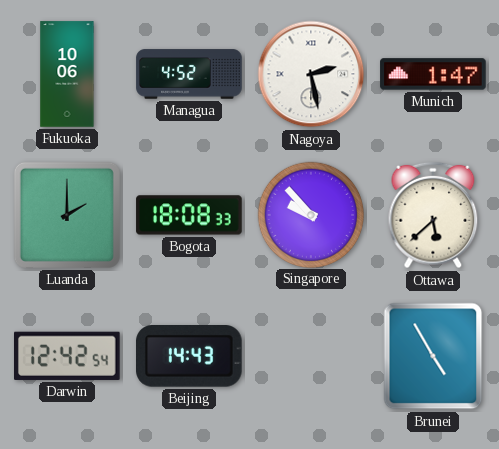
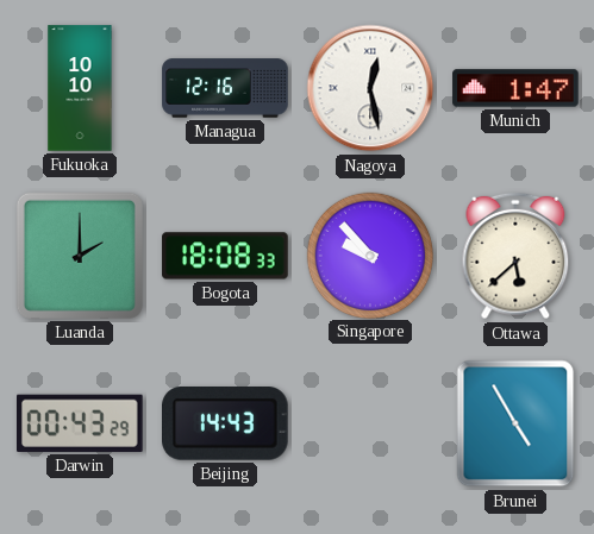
Fukuoka: 10:06 -> 10:10 (80, 88)
Managua: 4:52 -> 12:16 (225, 88)
Nagoya: 2:28 -> 12:28 (370, 88)
Darwin: 12:42 -> 00:43 (81, 423)
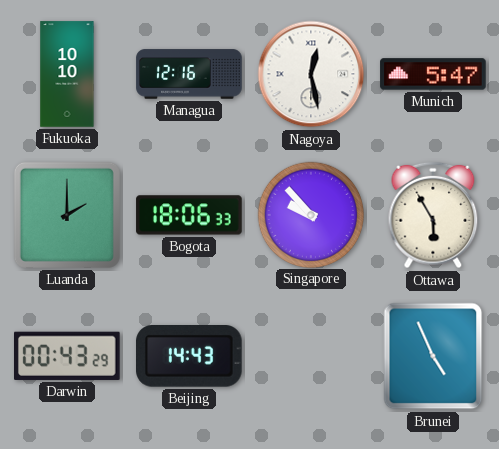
Munich: 1:47 -> 5:47 (433, 74)
Bogota: 18:08 -> 18:06 (189, 215)
Ottawa: 5:38 -> 5:55 (433, 215)
Brunei: 4:55 -> 4:56 (433, 356)
